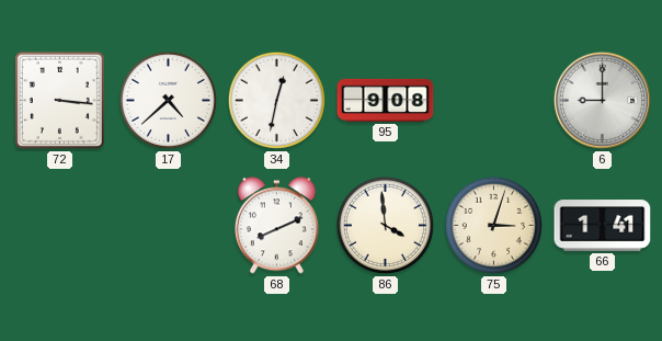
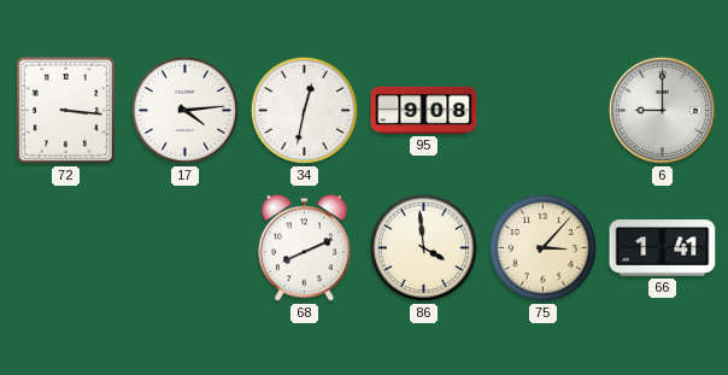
17: 4:38 -> 4:14 (184, 110)
75: 3:03 -> 3:07 (542, 247)
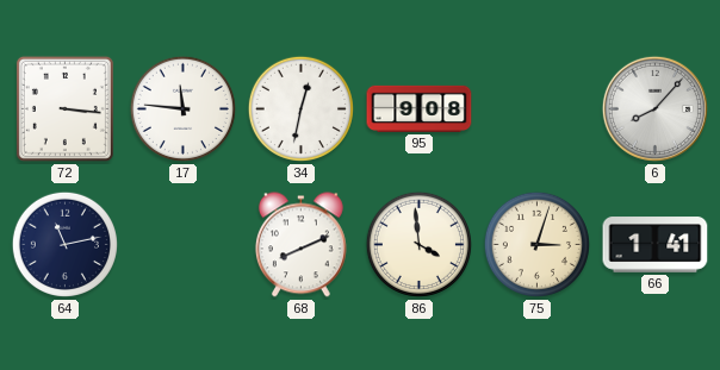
17: 4:14 -> 11:46 (182, 108)
6: 9:00 -> 8:07 (654, 108)
64: none -> 11:13 (64, 244)
75: 3:07 -> 3:03 (536, 244)
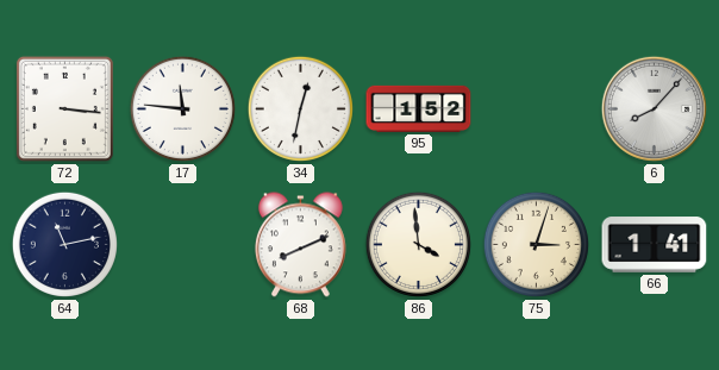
95: 9:08 -> 1:52 (419, 108)
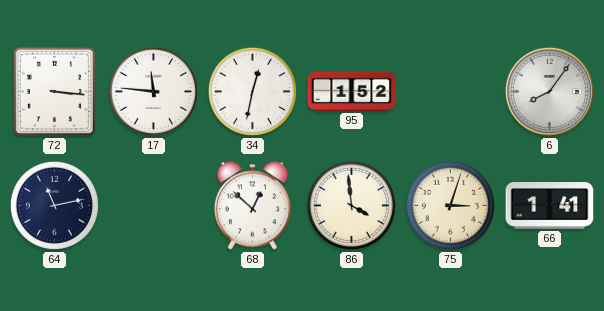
6: 8:07 -> 8:06 (549, 91)
68: 8:11 -> 12:52 (252, 206)
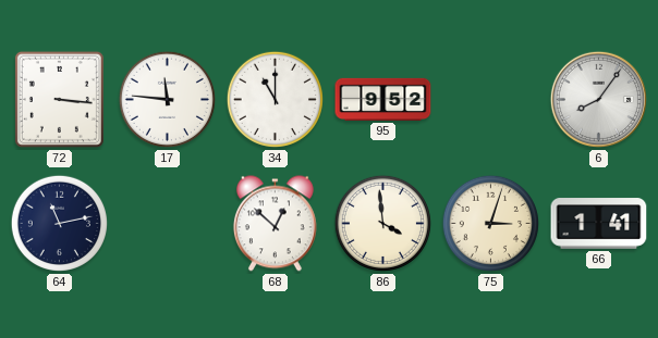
34: 12:32 -> 11:00 (275, 99)
95: 1:52 -> 9:52 (383, 99)
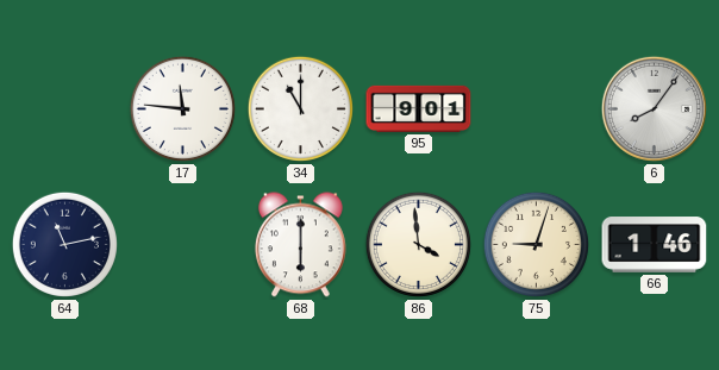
72: 3:16 -> none (59, 99)
95: 9:52 -> 9:01 (419, 108)
68: 12:52 -> 6:00 (300, 245)
75: 3:03 -> 9:03 (536, 244)
66: 1:41 -> 1:46 (655, 245)
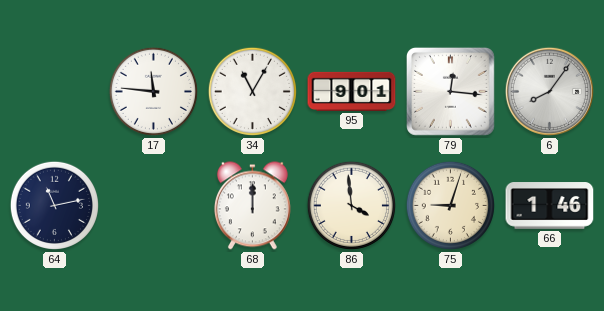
34: 11:00 -> 11:05 (252, 91)
79: none -> 12:16 (450, 91)
68: 6:00 -> 12:00 (252, 206)
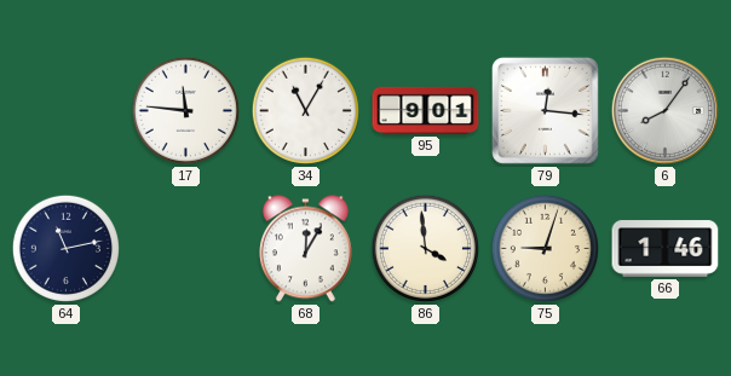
68: 12:00 -> 12:05 (305, 249)
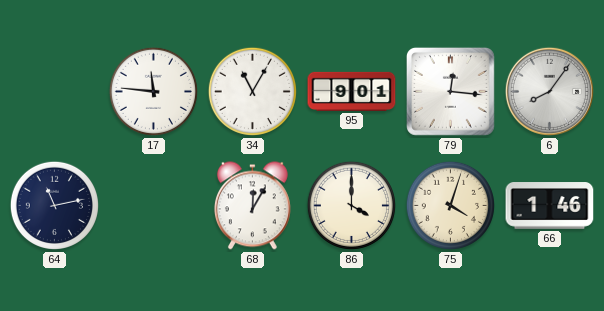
86: 3:59 -> 4:00 (351, 205)
75: 9:03 -> 4:03 (450, 205)
